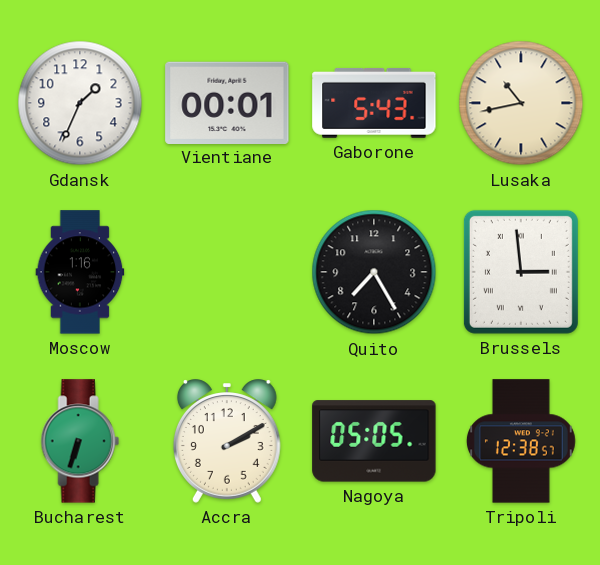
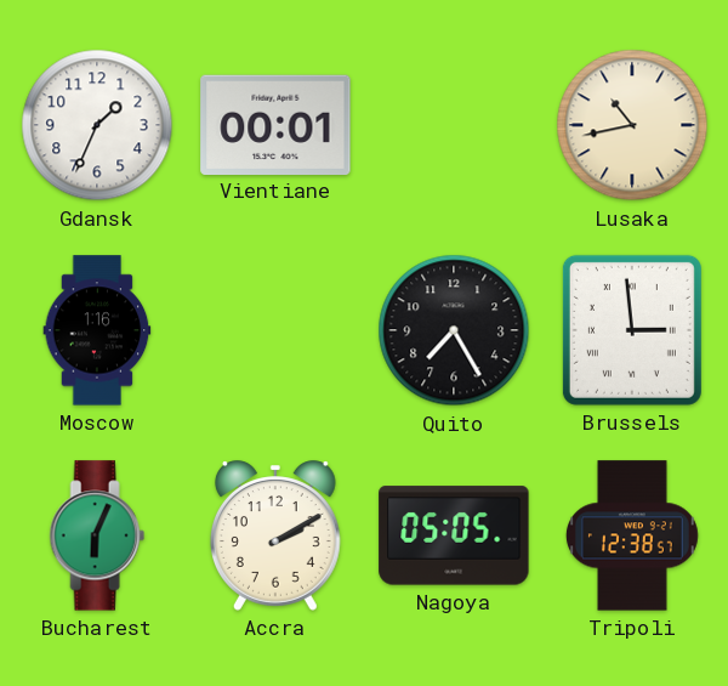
Gaborone: 5:43 -> none (374, 103)
Bucharest: 6:33 -> 6:04 (97, 535)
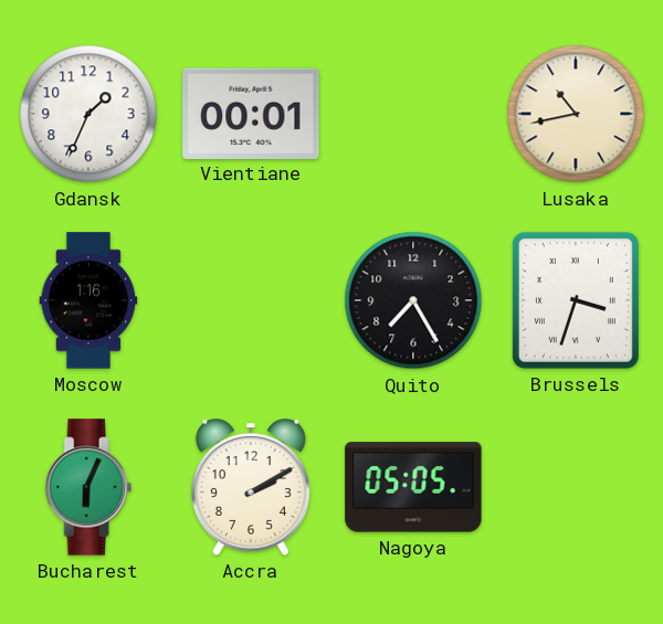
Brussels: 2:59 -> 3:33 (576, 300)
Tripoli: 12:38 -> none (632, 535)
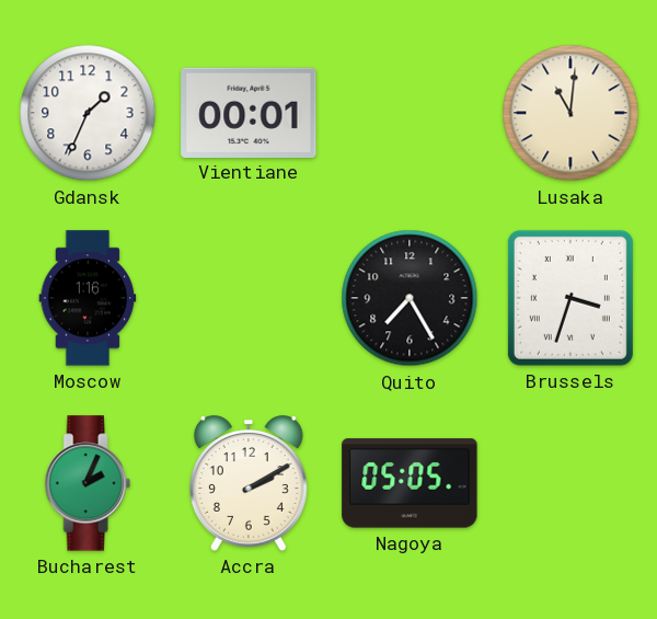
Lusaka: 10:43 -> 11:01 (570, 113)
Bucharest: 6:04 -> 2:04 (88, 483)
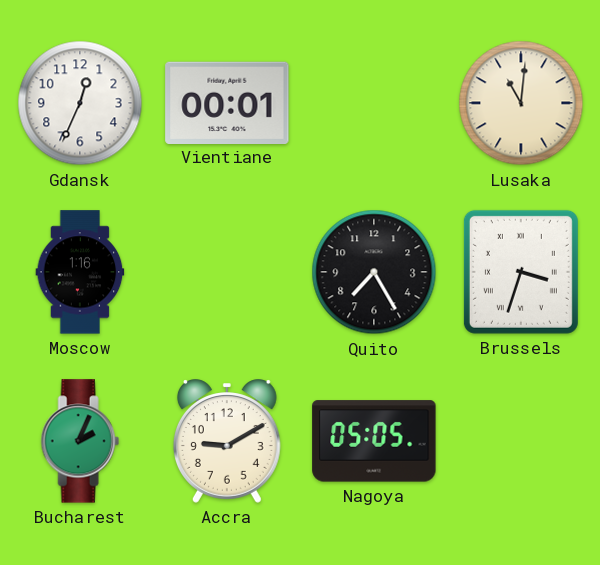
Gdansk: 1:34 -> 12:34 (80, 103)
Accra: 2:10 -> 9:10 (227, 441)
